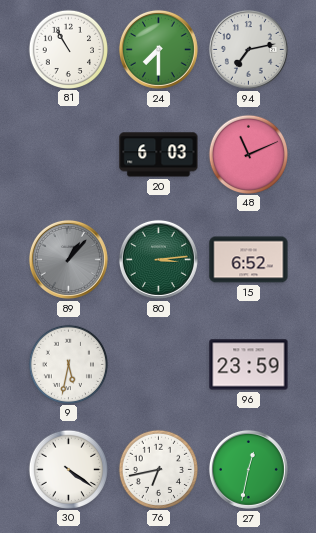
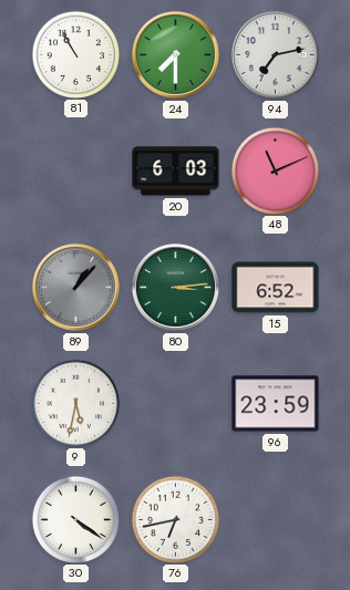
27: 12:32 -> none (248, 469)
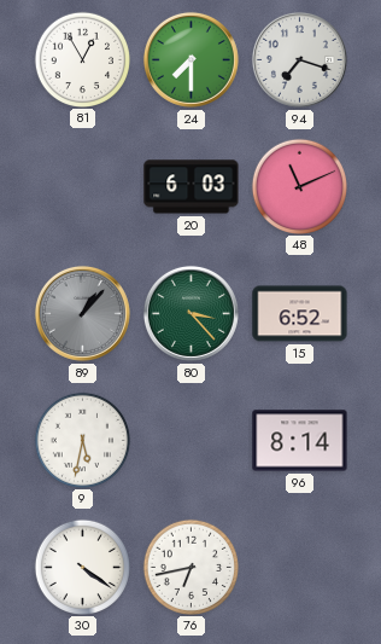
81: 10:55 -> 12:55 (82, 59)
94: 7:13 -> 7:18 (299, 59)
80: 3:14 -> 3:23 (190, 313)
96: 23:59 -> 8:14 (300, 441)
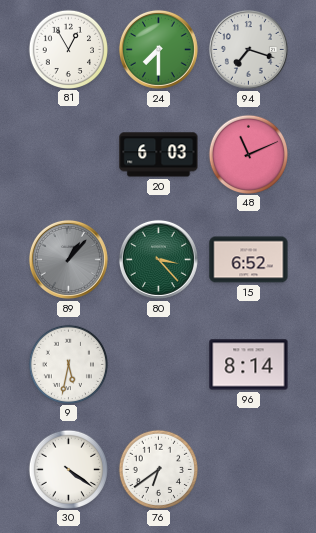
76: 6:43 -> 6:39 (158, 469)
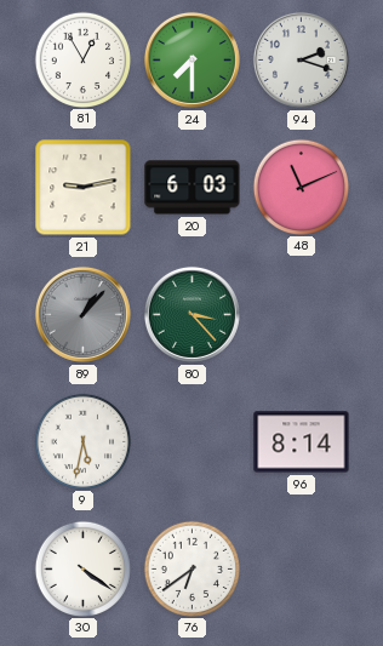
94: 7:18 -> 2:18 (301, 59)
21: none -> 9:13 (84, 188)
15: 6:52 -> none (249, 260)
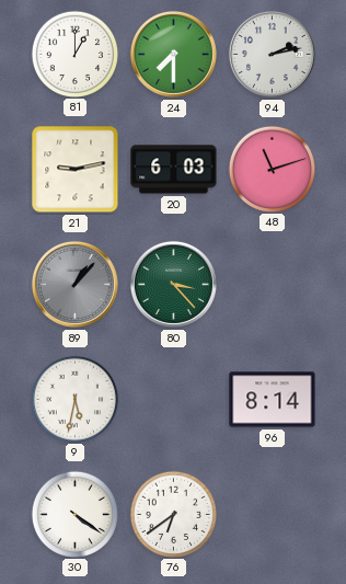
81: 12:55 -> 1:00 (74, 54)
94: 2:18 -> 2:13 (272, 54)
48: 11:11 -> 11:12 (272, 169)
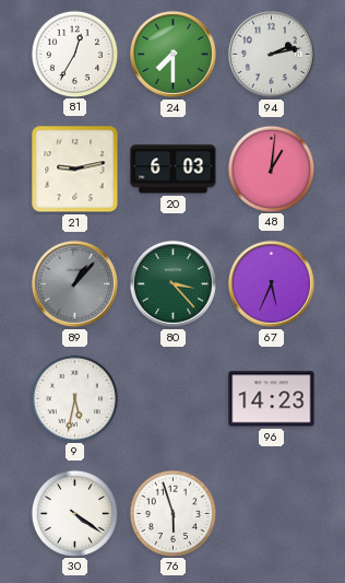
81: 1:00 -> 12:35 (74, 54)
48: 11:12 -> 1:01 (271, 168)
67: none -> 5:34 (271, 283)
96: 8:14 -> 14:23 (272, 399)
76: 6:39 -> 5:57 (172, 513)
